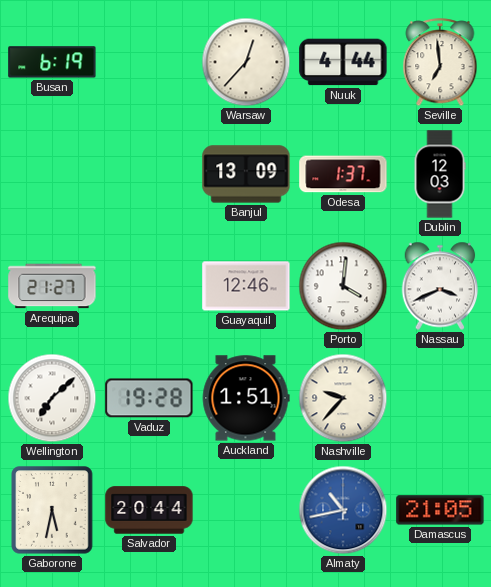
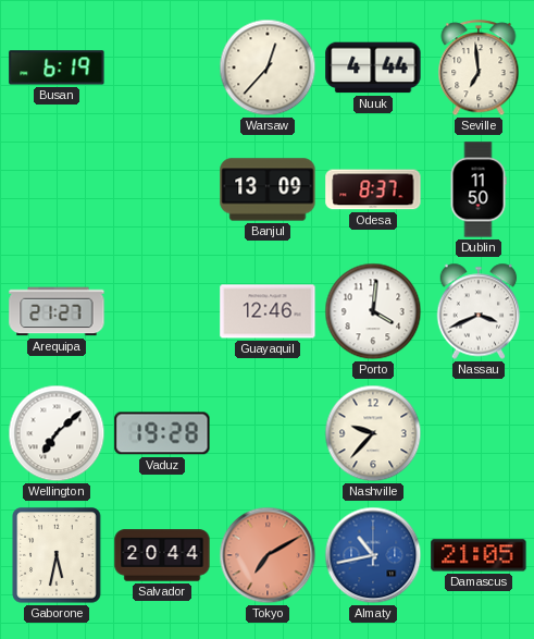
Odesa: 1:37 -> 8:37 (373, 189)
Dublin: 12:03 -> 11:50 (479, 189)
Auckland: 1:51 -> none (246, 398)
Tokyo: none -> 7:10 (268, 555)
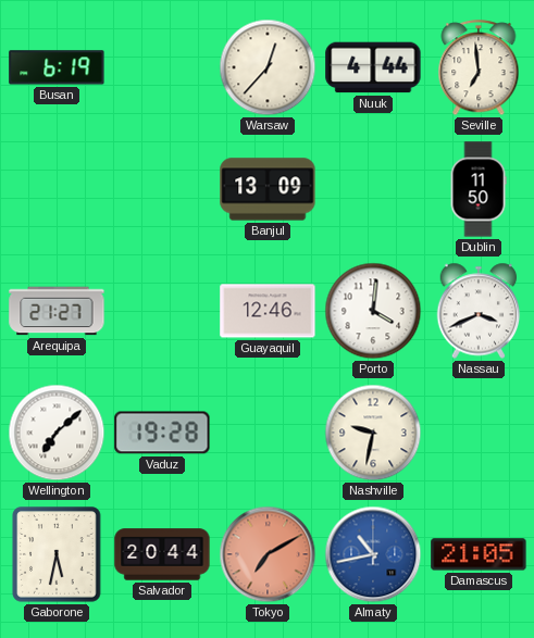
Odesa: 8:37 -> none (373, 189)
Nashville: 9:37 -> 9:32 (373, 433)
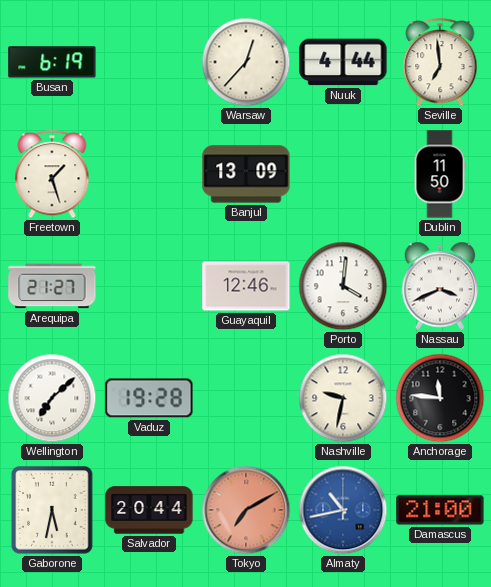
Freetown: none -> 1:27 (52, 175)
Anchorage: none -> 11:46 (440, 398)
Damascus: 21:05 -> 21:00 (440, 510)
